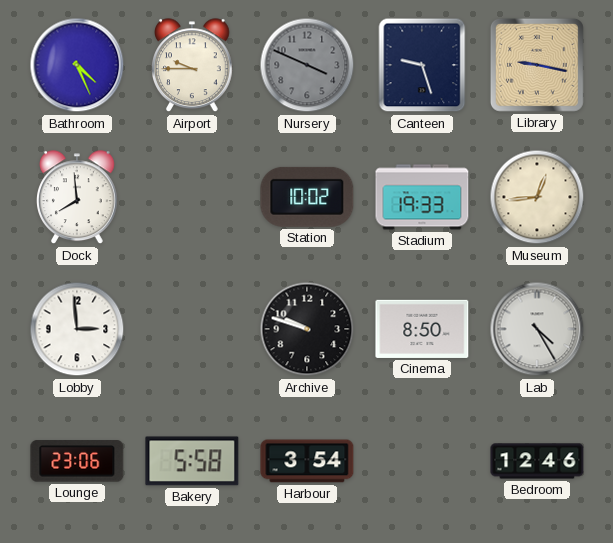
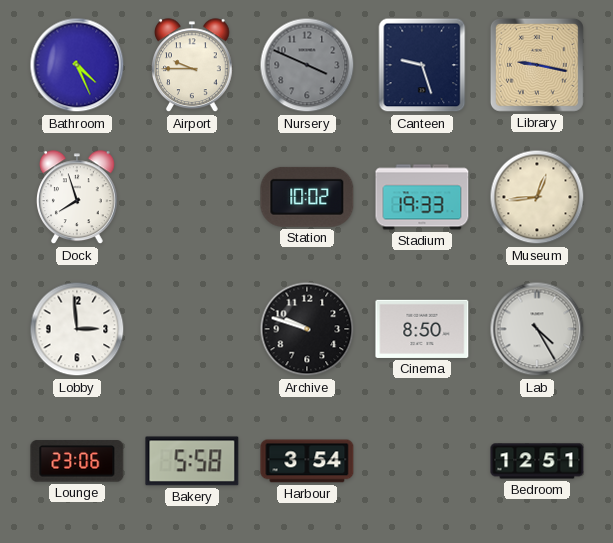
Dock: 7:59 -> 7:57 (78, 198)
Bedroom: 12:46 -> 12:51 (537, 461)
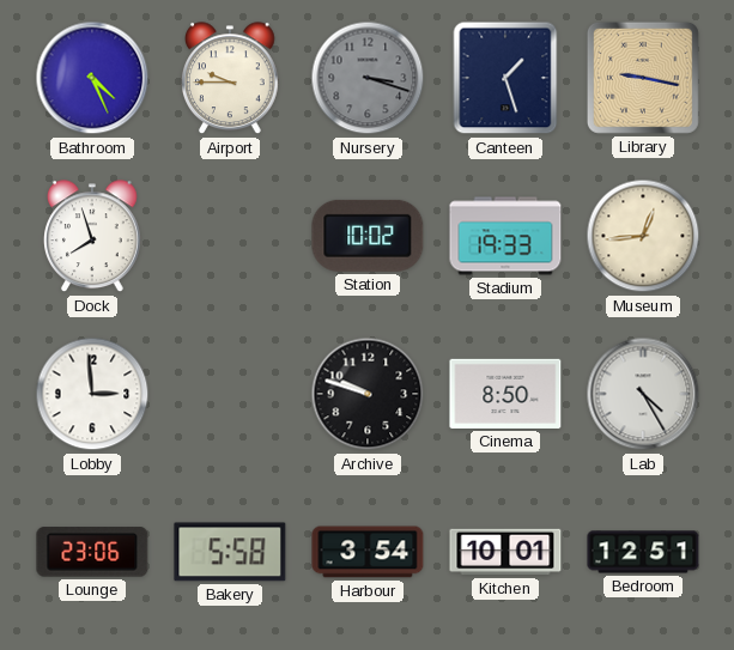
Nursery: 3:49 -> 3:18 (368, 78)
Canteen: 9:27 -> 1:27 (505, 78)
Kitchen: none -> 10:01 (505, 552)
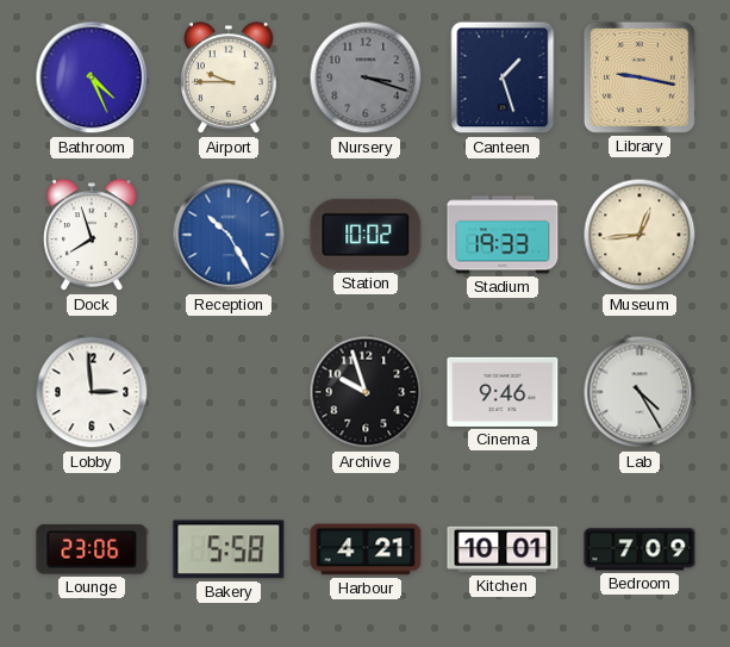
Reception: none -> 10:25 (229, 235)
Archive: 9:48 -> 9:57 (366, 392)
Cinema: 8:50 -> 9:46 (503, 392)
Harbour: 3:54 -> 4:21 (366, 549)
Bedroom: 12:51 -> 7:09 (639, 549)
